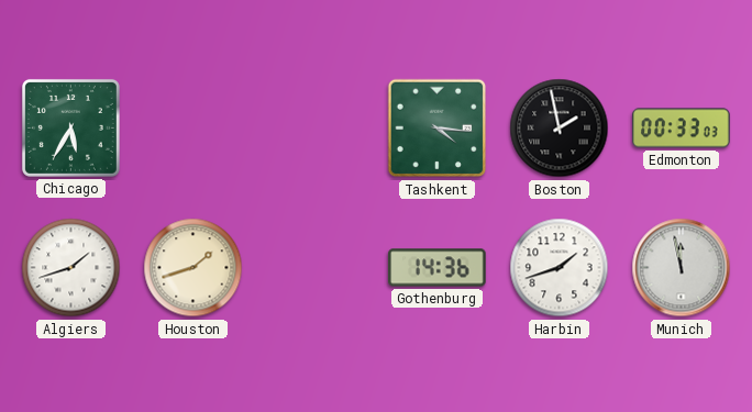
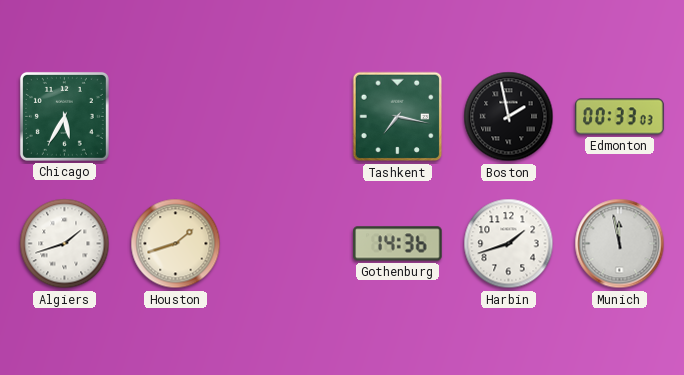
Tashkent: 4:16 -> 7:17 (398, 117)
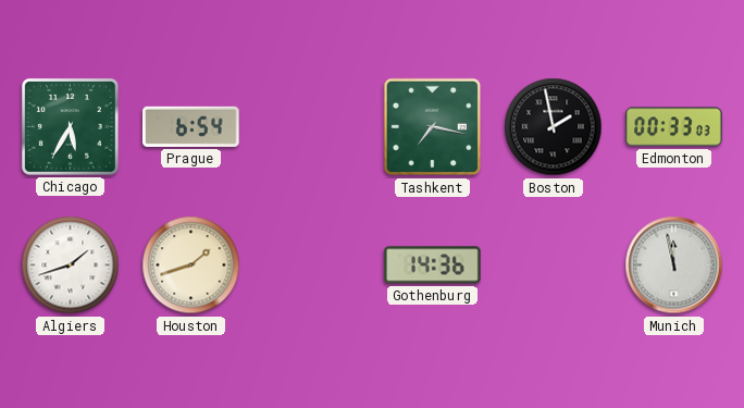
Prague: none -> 6:54 (191, 126)
Harbin: 1:42 -> none (509, 244)
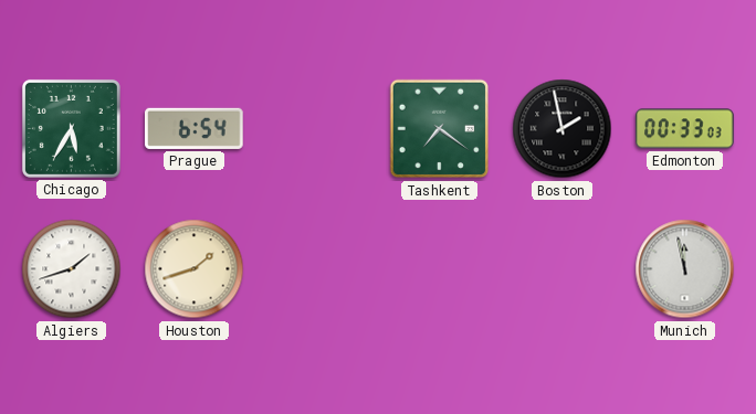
Tashkent: 7:17 -> 7:21 (440, 129)
Gothenburg: 14:36 -> none (433, 265)
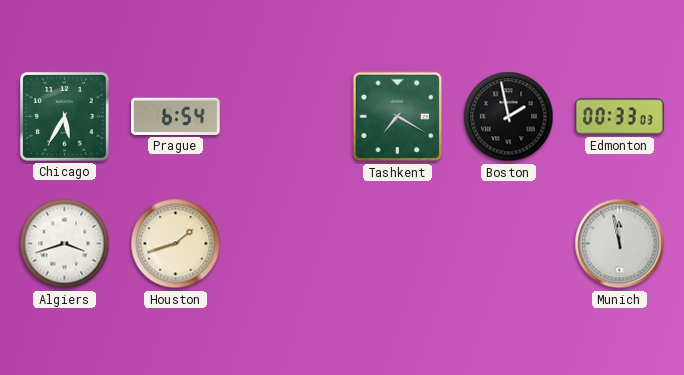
Tashkent: 7:21 -> 7:20 (398, 117)
Algiers: 1:42 -> 3:42 (65, 244)
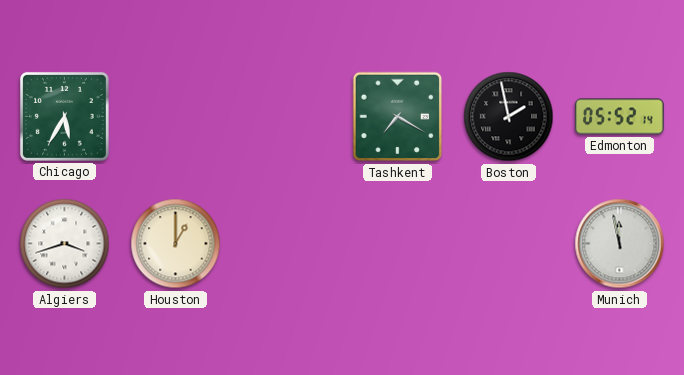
Prague: 6:54 -> none (176, 116)
Edmonton: 00:33 -> 05:52 (620, 117)
Houston: 1:42 -> 1:00 (176, 244)
